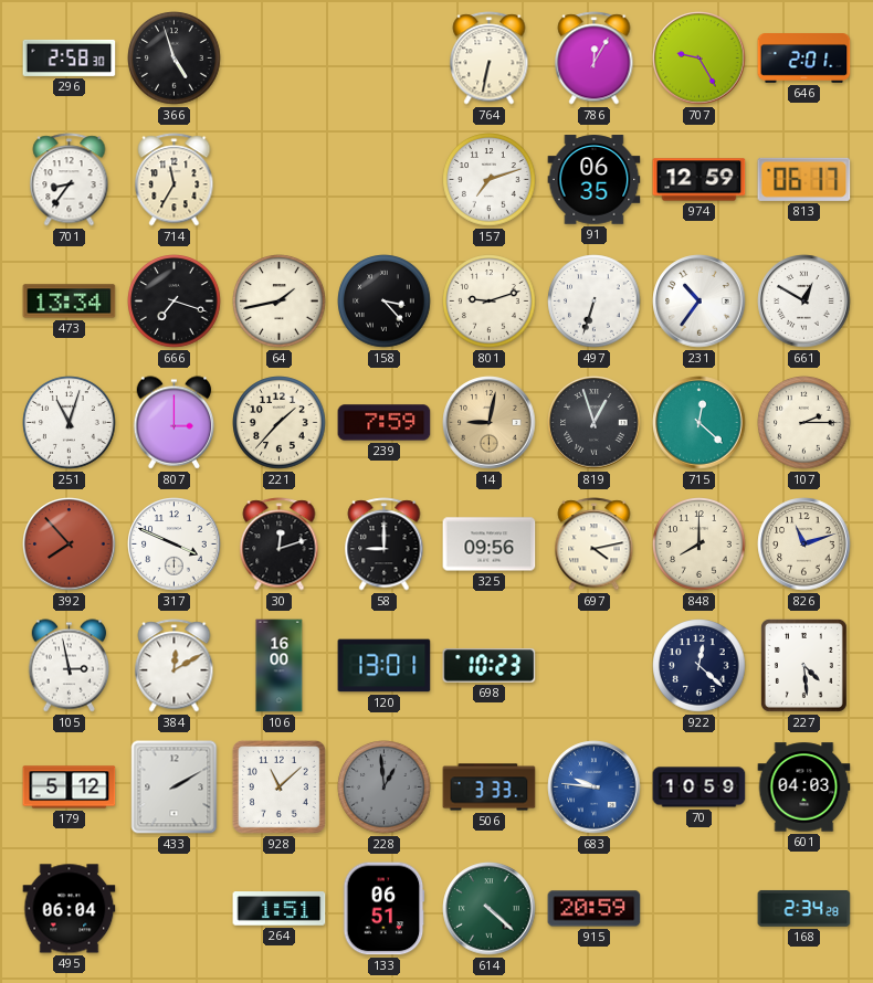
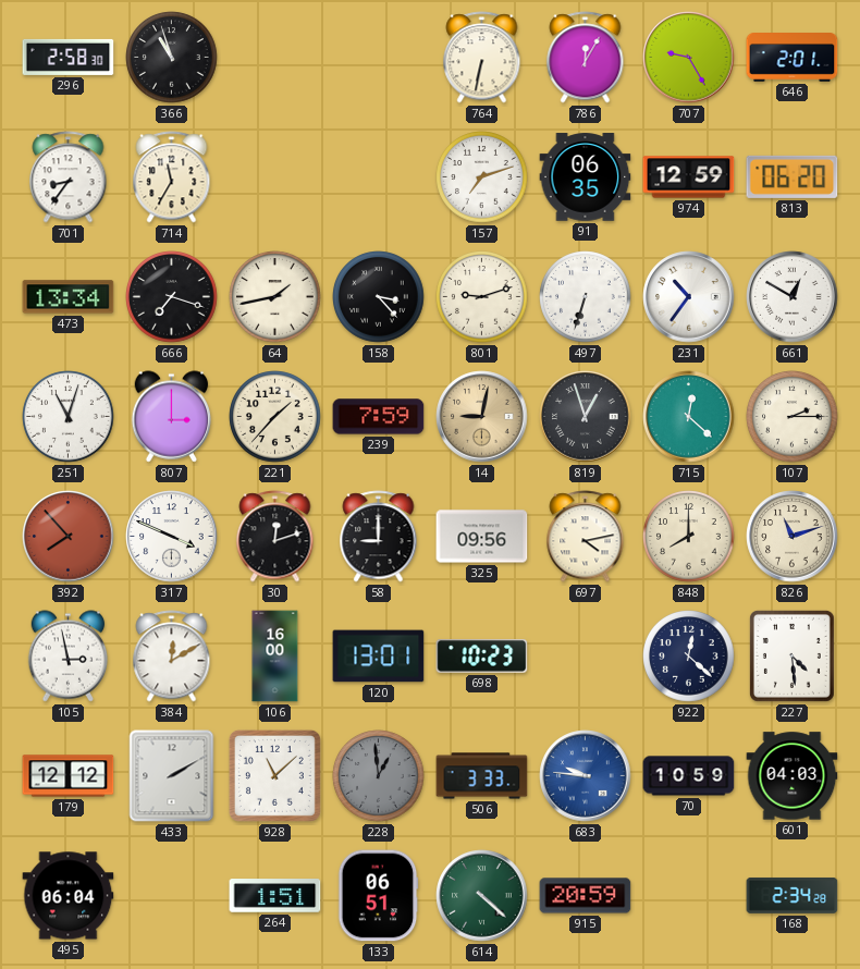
366: 4:57 -> 10:57 (172, 58)
813: 06:17 -> 06:20 (793, 176)
179: 5:12 -> 12:12 (69, 776)
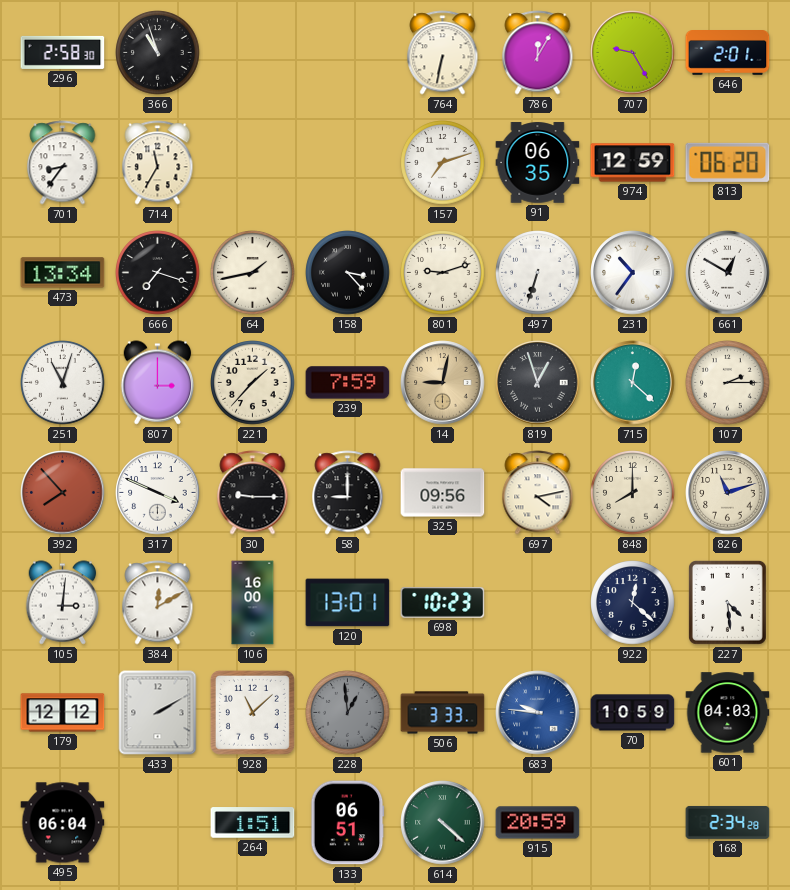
30: 12:12 -> 9:15 (253, 493)
105: 2:58 -> 3:01 (63, 603)
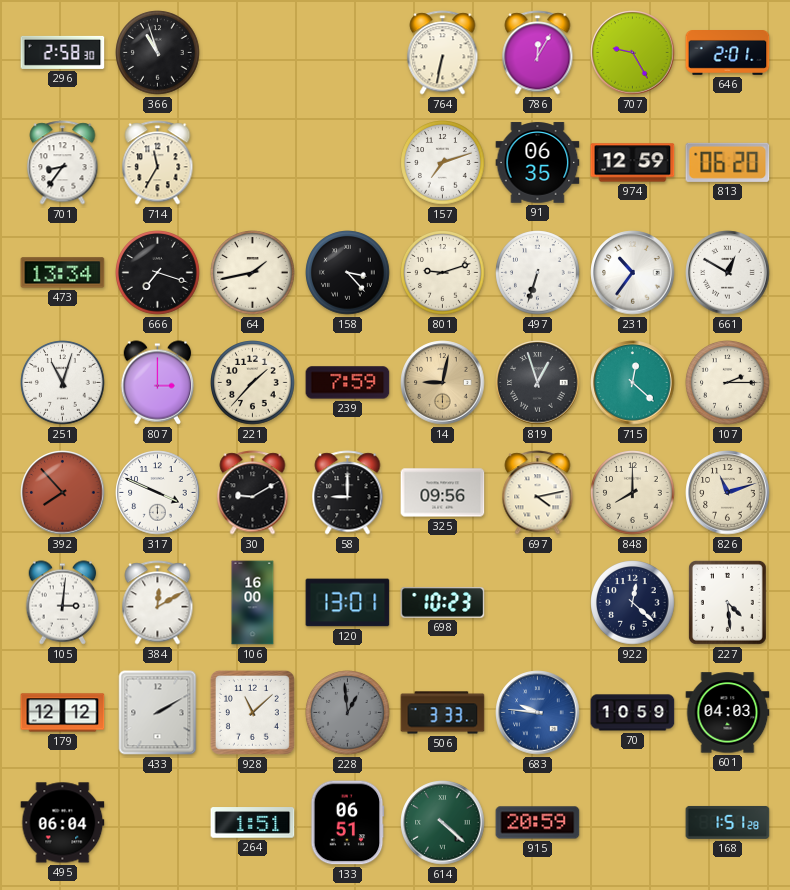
30: 9:15 -> 9:10 (253, 493)
168: 2:34 -> 1:51 (728, 822)
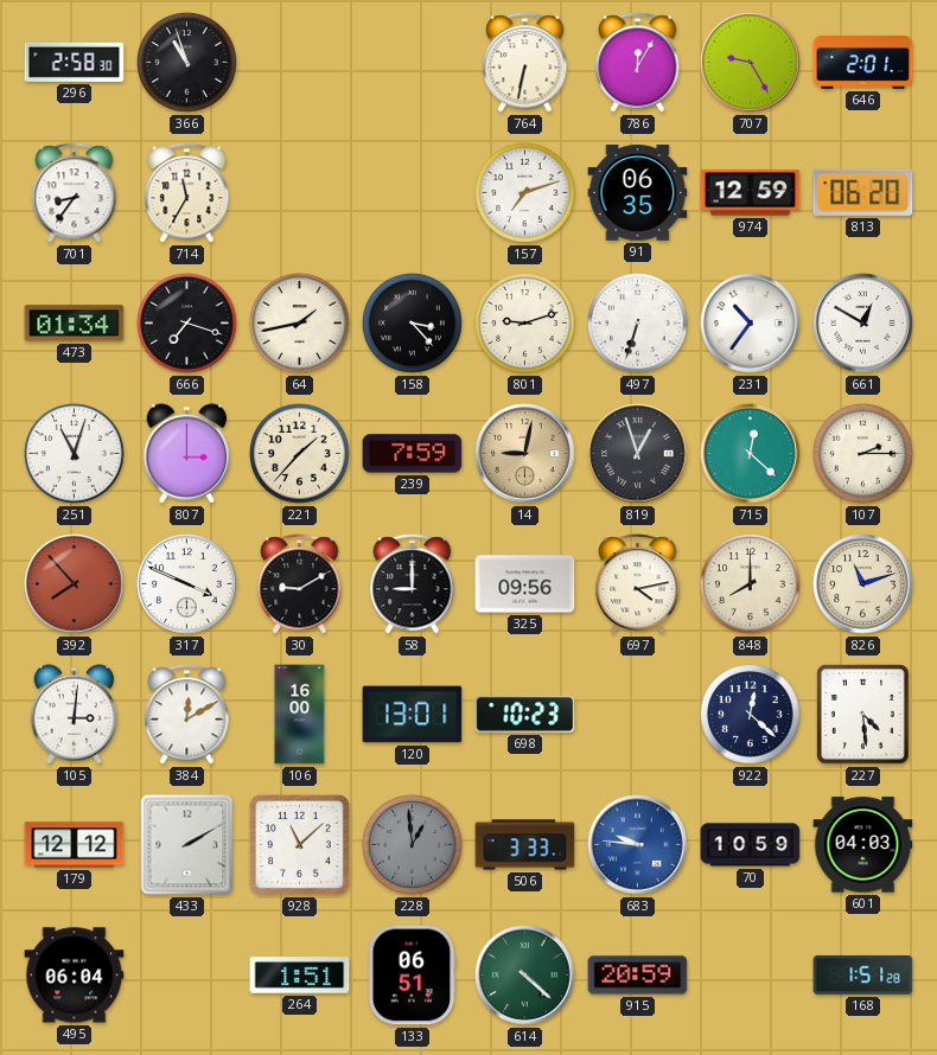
473: 13:34 -> 01:34 (75, 324)
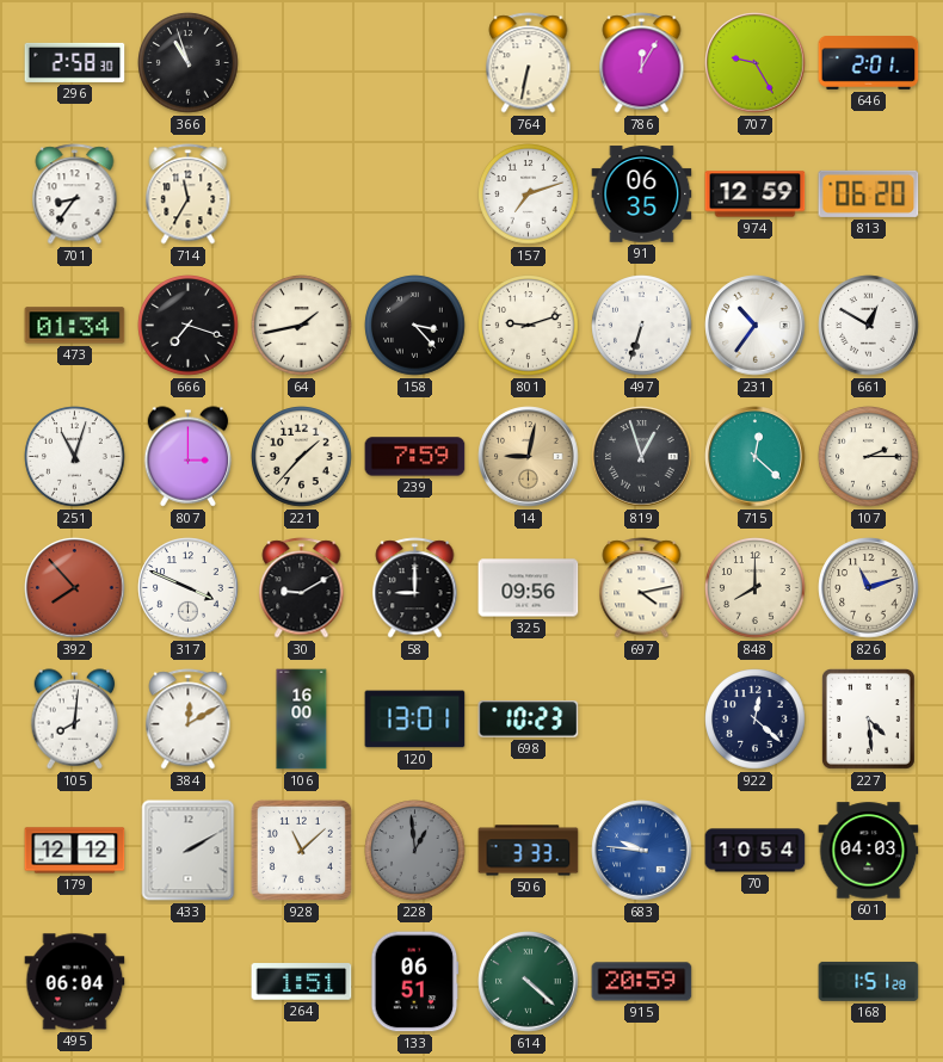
105: 3:01 -> 8:01 (75, 720)
70: 10:59 -> 10:54 (756, 851)
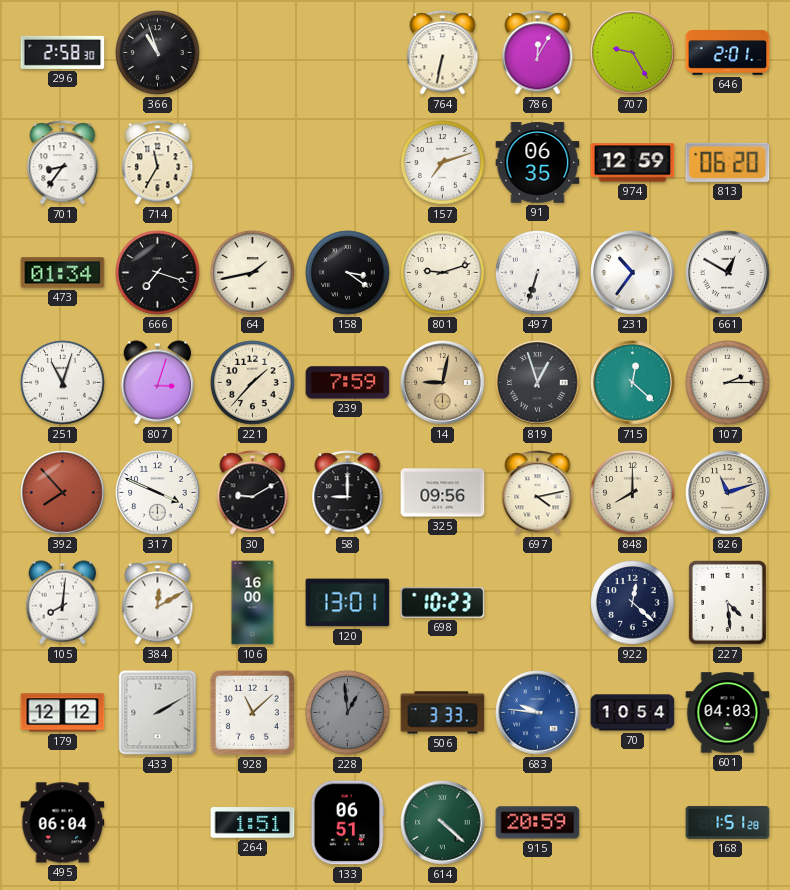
158: 3:23 -> 3:21 (348, 273)
807: 3:00 -> 3:03 (158, 383)
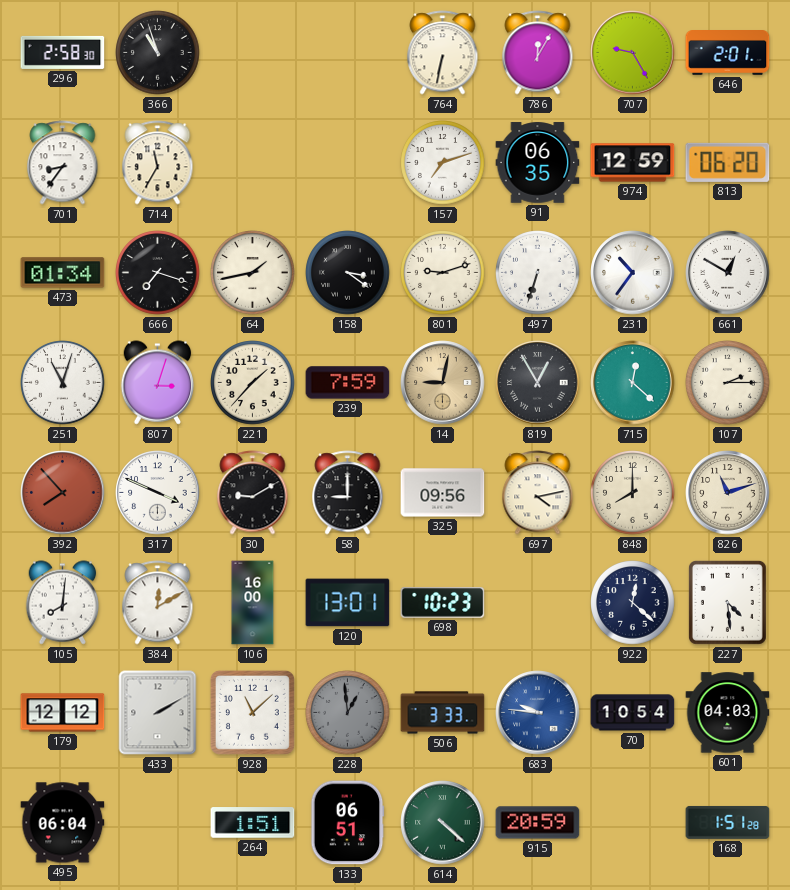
819: 12:57 -> 12:55 (538, 383)
